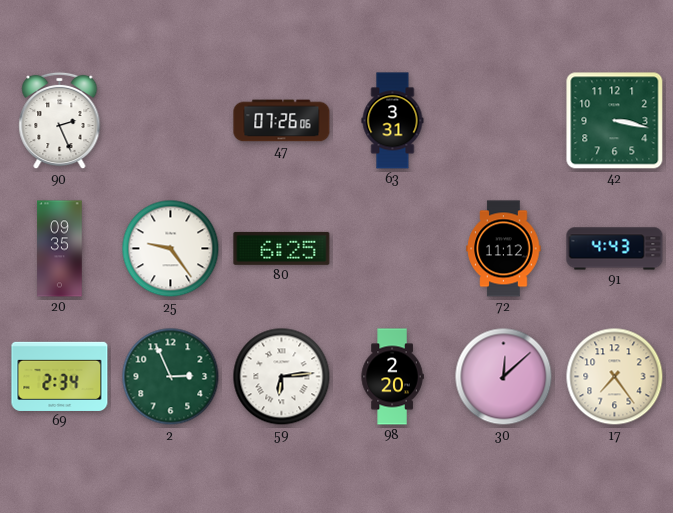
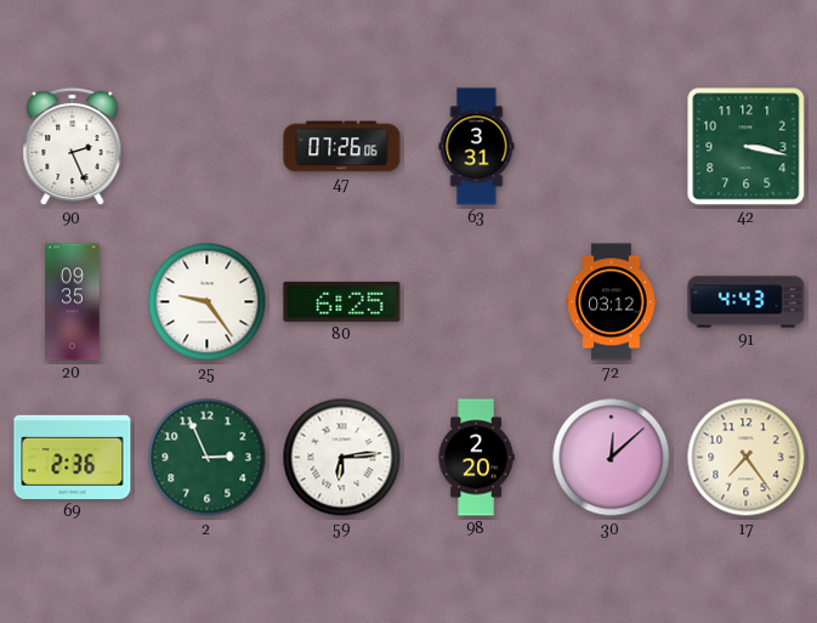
72: 11:12 -> 03:12 (612, 302)
69: 2:34 -> 2:36 (73, 457)
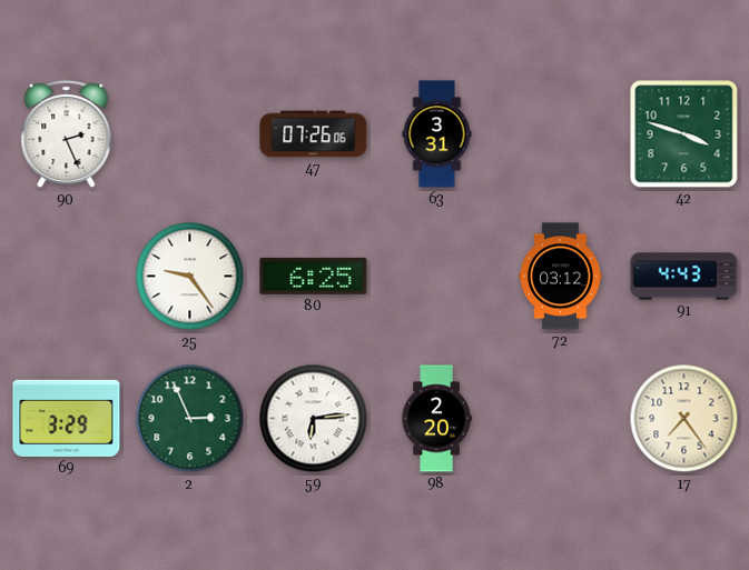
42: 3:17 -> 3:48 (684, 134)
20: 09:35 -> none (73, 302)
69: 2:36 -> 3:29 (67, 418)
30: 12:08 -> none (612, 458)
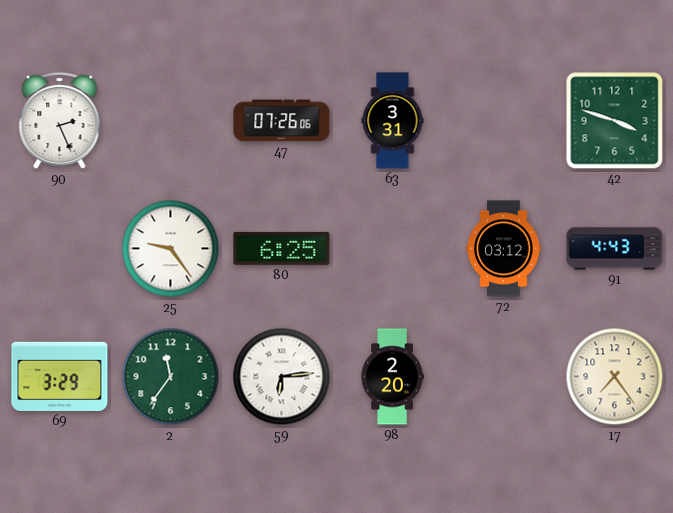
2: 2:56 -> 11:36 (171, 377)
